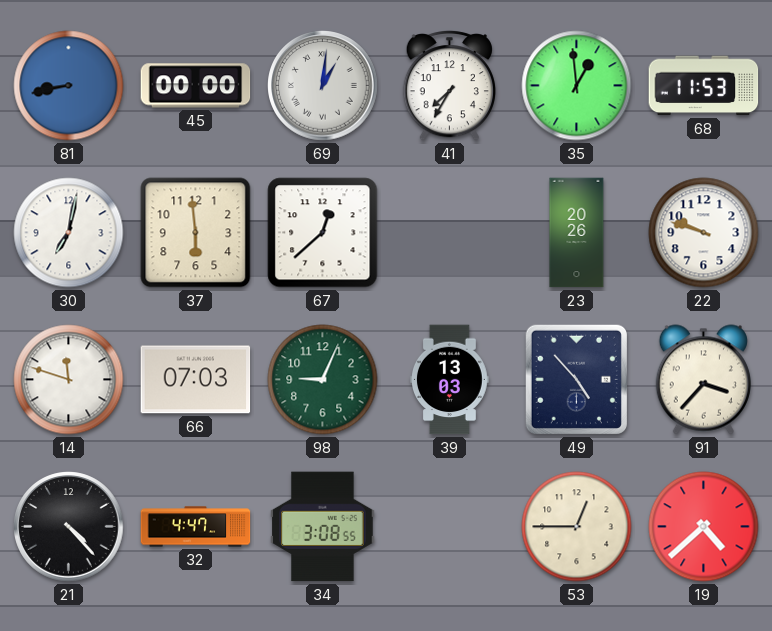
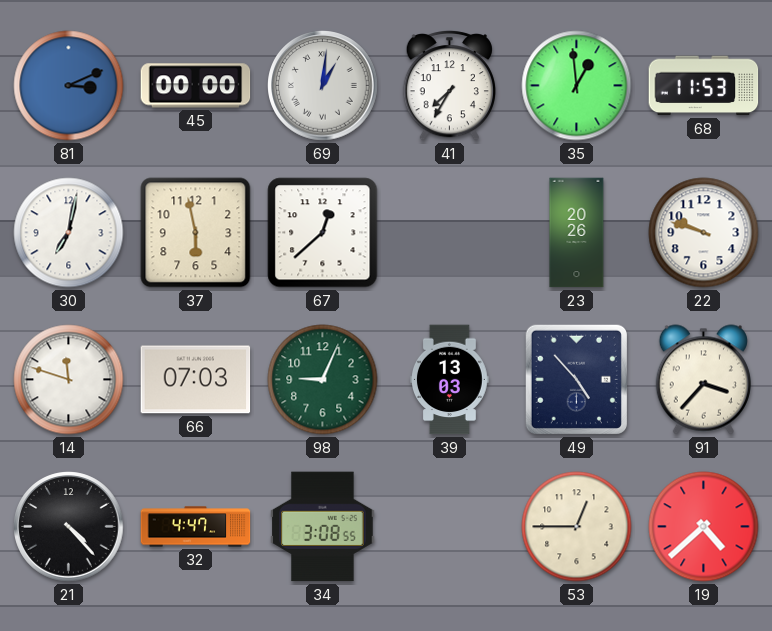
81: 8:43 -> 3:11 (69, 86)
37: 5:59 -> 5:58 (196, 233)
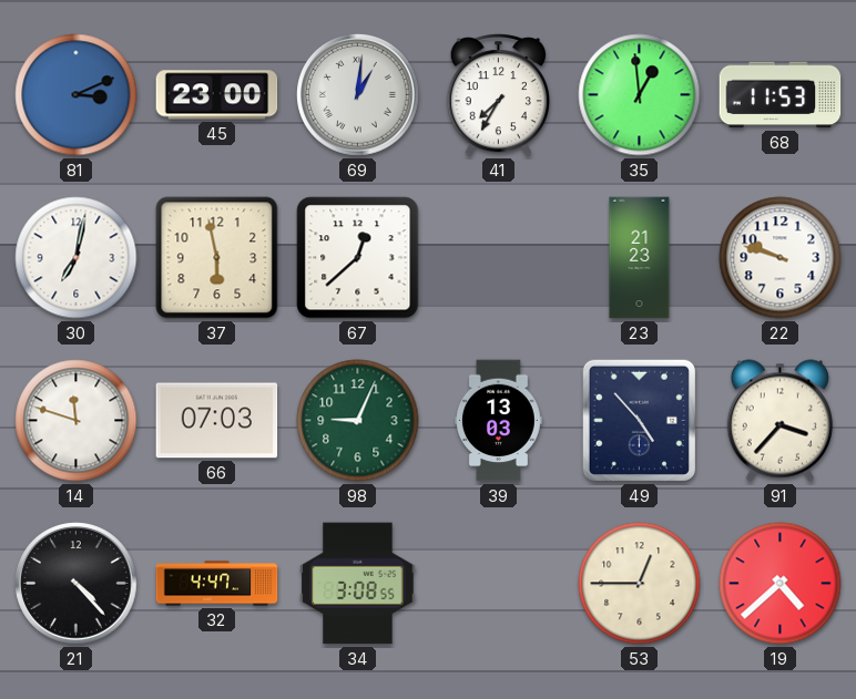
45: 00:00 -> 23:00 (217, 95)
23: 20:26 -> 21:23 (640, 258)
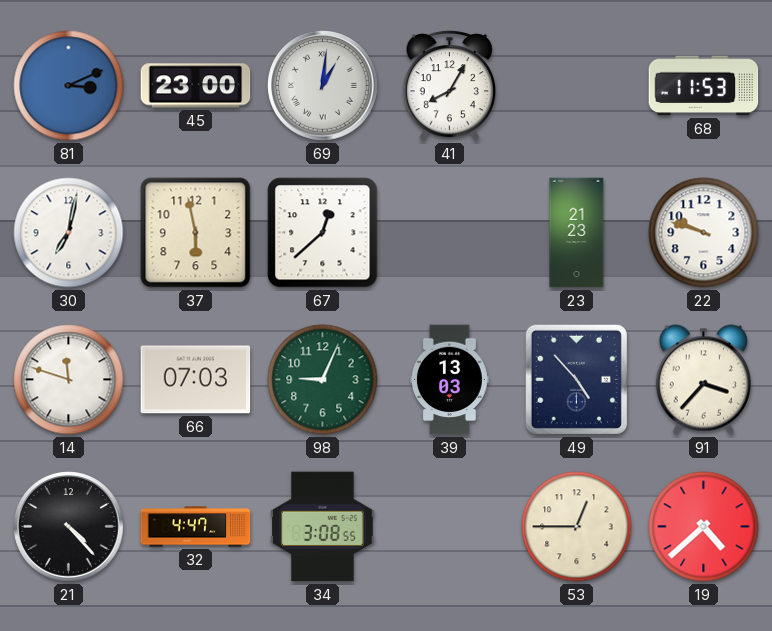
41: 7:35 -> 8:05 (449, 86)
35: 12:59 -> none (640, 95)
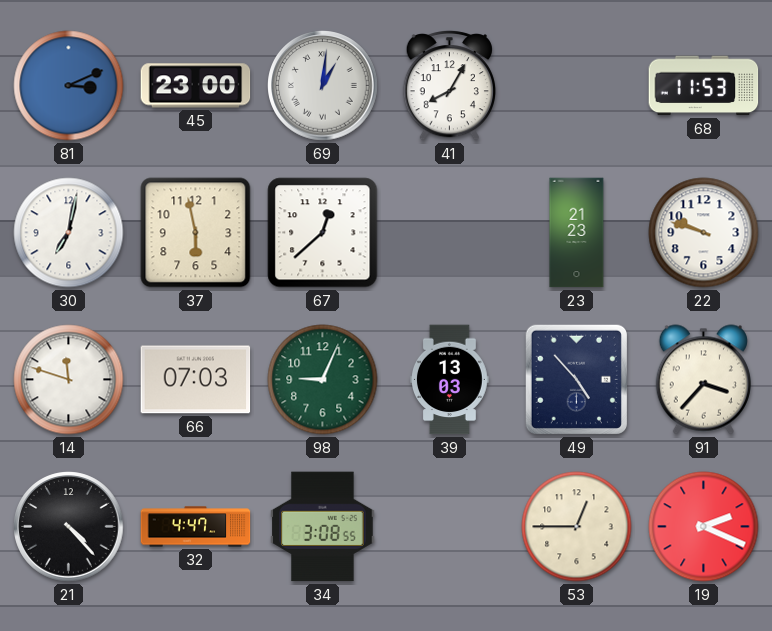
19: 4:38 -> 2:19 (704, 527)
